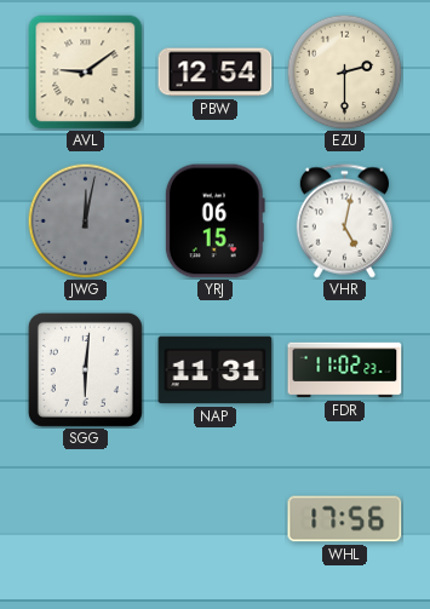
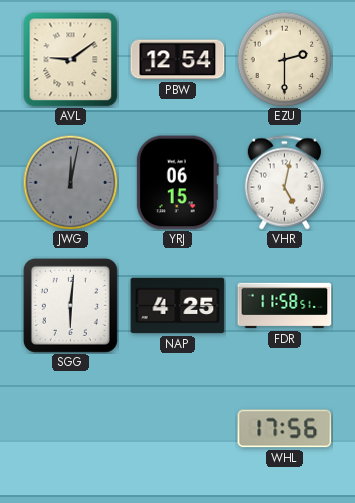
NAP: 11:31 -> 4:25 (178, 306)
FDR: 11:02 -> 11:58 (285, 306)
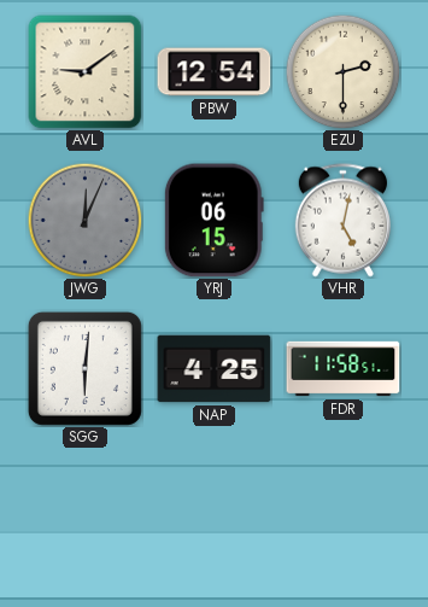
JWG: 12:02 -> 12:04 (84, 220)
WHL: 17:56 -> none (285, 429)
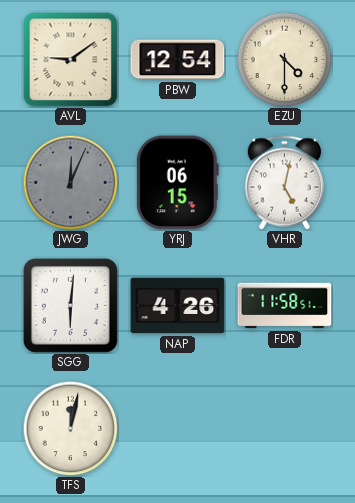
EZU: 2:30 -> 4:30 (284, 59)
NAP: 4:25 -> 4:26 (178, 306)
TFS: none -> 12:02 (70, 428)
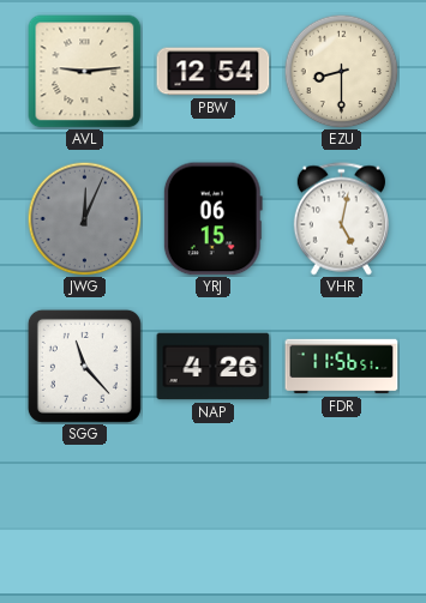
AVL: 9:09 -> 9:14 (85, 72)
EZU: 4:30 -> 8:30 (341, 71)
SGG: 6:01 -> 11:23 (84, 366)
FDR: 11:58 -> 11:56 (342, 367)
TFS: 12:02 -> none (70, 428)
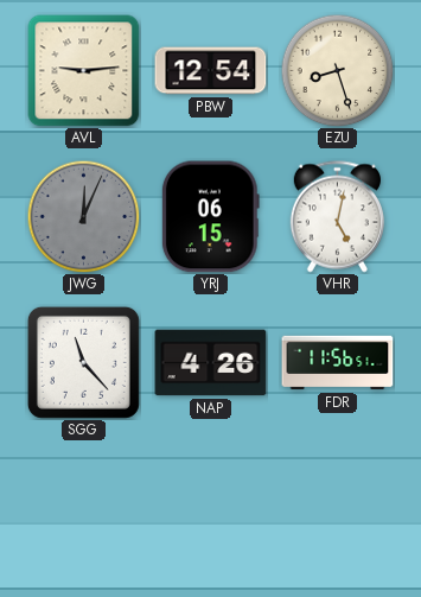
EZU: 8:30 -> 8:27 (337, 70)
